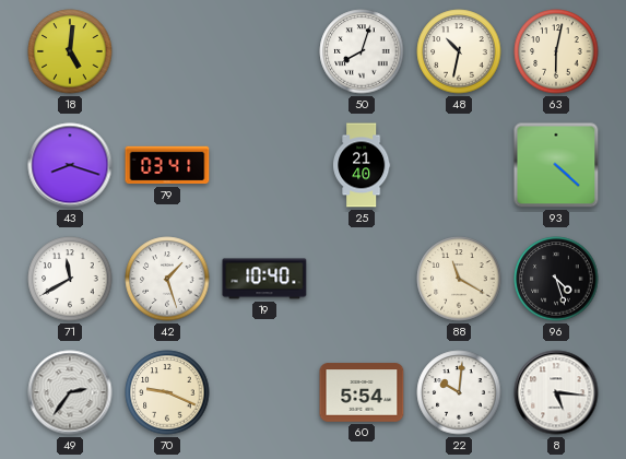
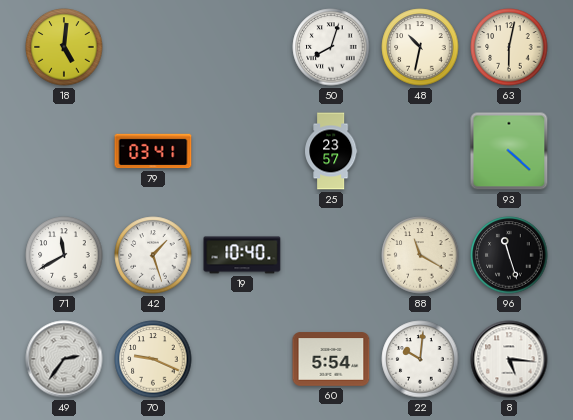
43: 8:18 -> none (70, 165)
25: 21:40 -> 23:57 (331, 151)
96: 4:27 -> 11:27 (509, 255)
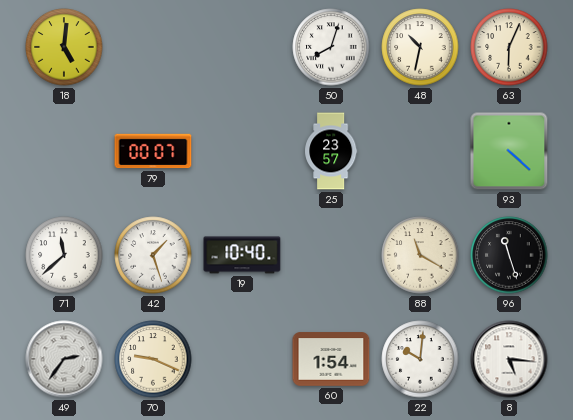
63: 6:02 -> 6:04 (509, 47)
79: 03:41 -> 00:07 (153, 151)
71: 11:40 -> 11:38 (64, 255)
60: 5:54 -> 1:54 (331, 359)
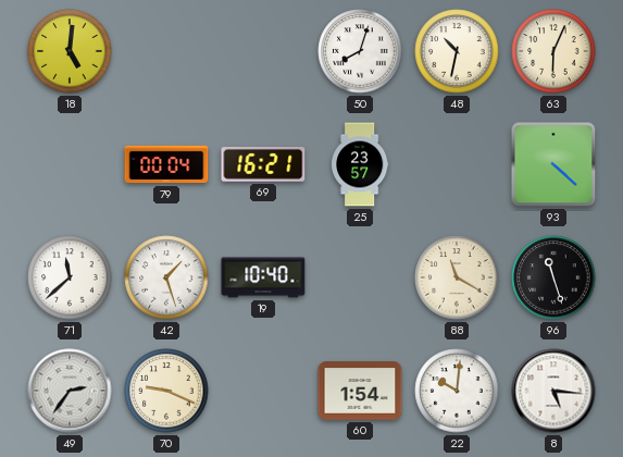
79: 00:07 -> 00:04 (166, 164)
69: none -> 16:21 (263, 164)
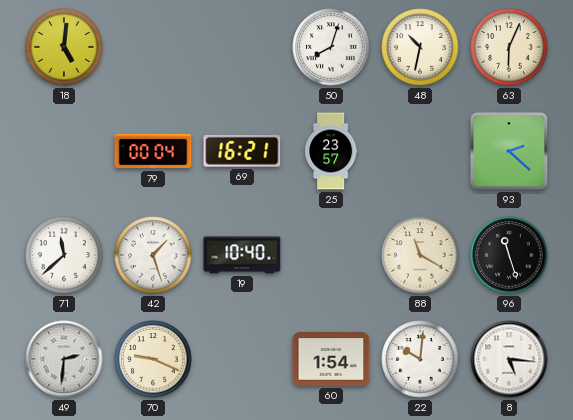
93: 4:22 -> 2:22 (509, 151)
49: 2:36 -> 2:31 (64, 359)
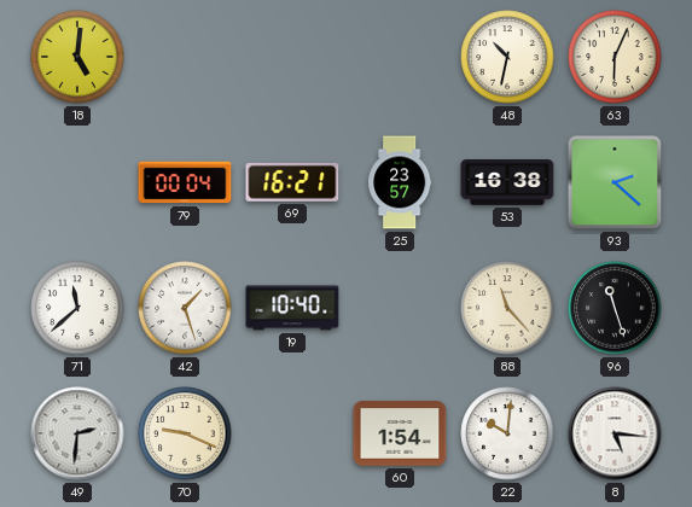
50: 8:03 -> none (331, 47)
53: none -> 16:38 (507, 182)
88: 11:20 -> 11:23 (507, 308)
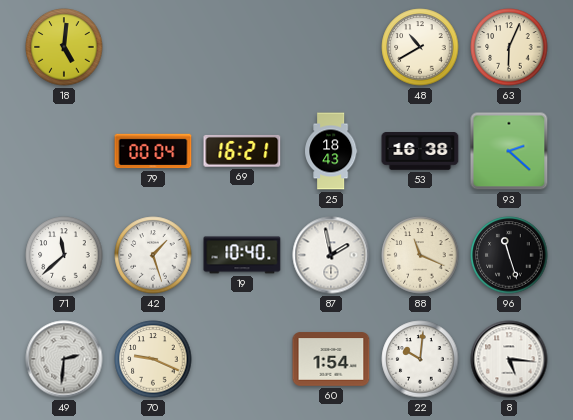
48: 10:32 -> 10:40 (420, 47)
25: 23:57 -> 18:43 (331, 151)
87: none -> 1:58 (331, 255)
88: 11:23 -> 11:19 (420, 255)
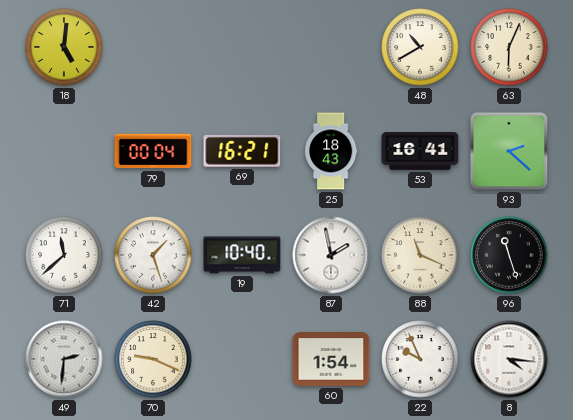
53: 16:38 -> 16:41 (420, 151)
22: 10:01 -> 9:56 (420, 359)
8: 5:16 -> 4:16 (509, 359)
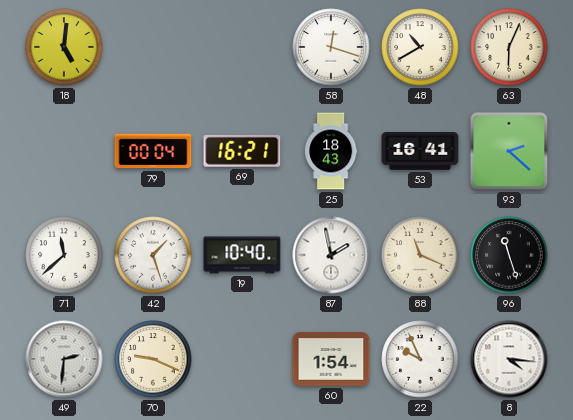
58: none -> 12:18 (331, 47)
